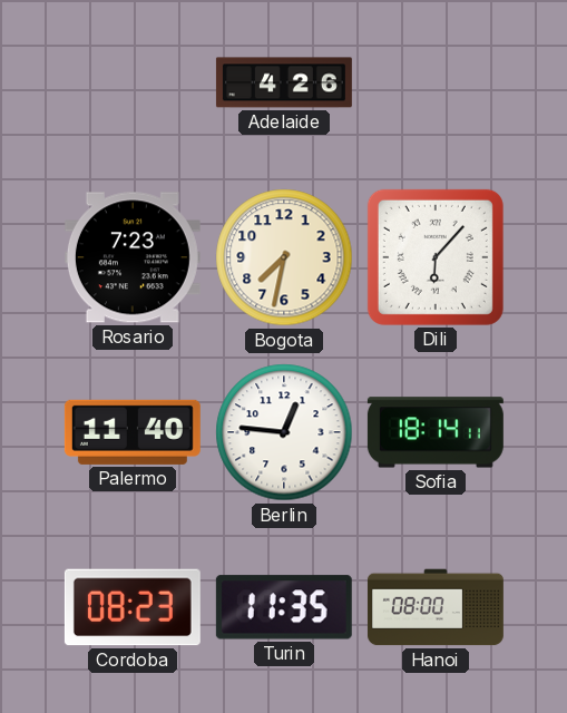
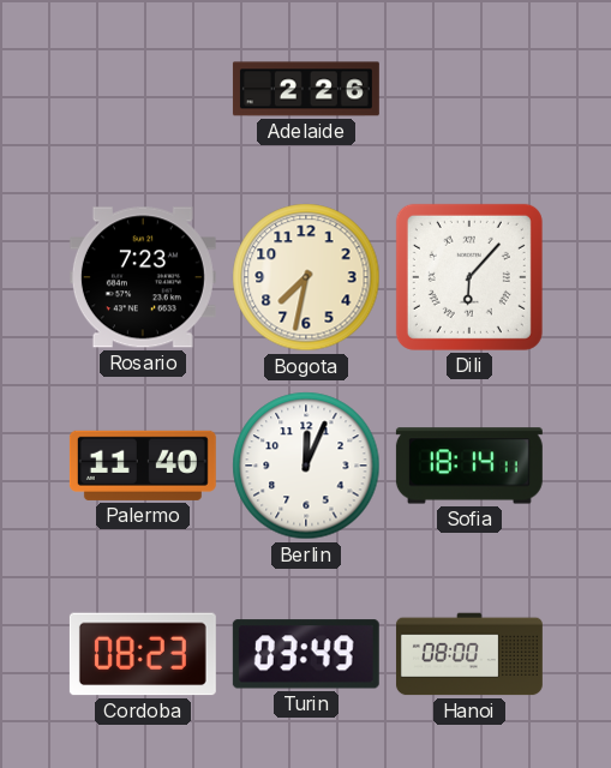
Adelaide: 4:26 -> 2:26 (306, 89)
Berlin: 12:46 -> 12:04 (306, 466)
Turin: 11:35 -> 03:49 (306, 654)
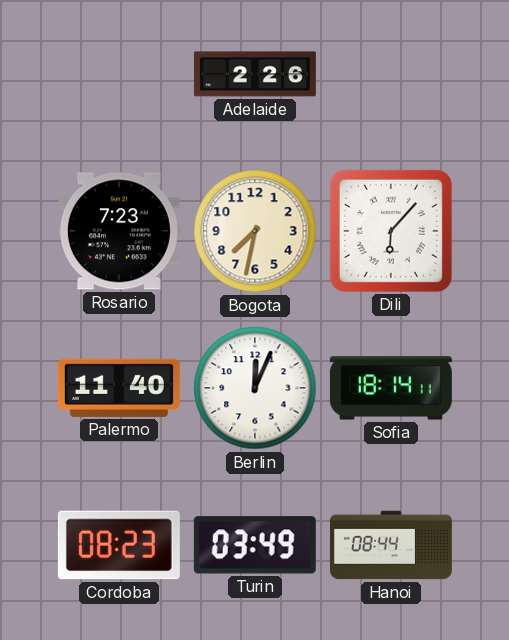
Hanoi: 08:00 -> 08:44 (391, 545)
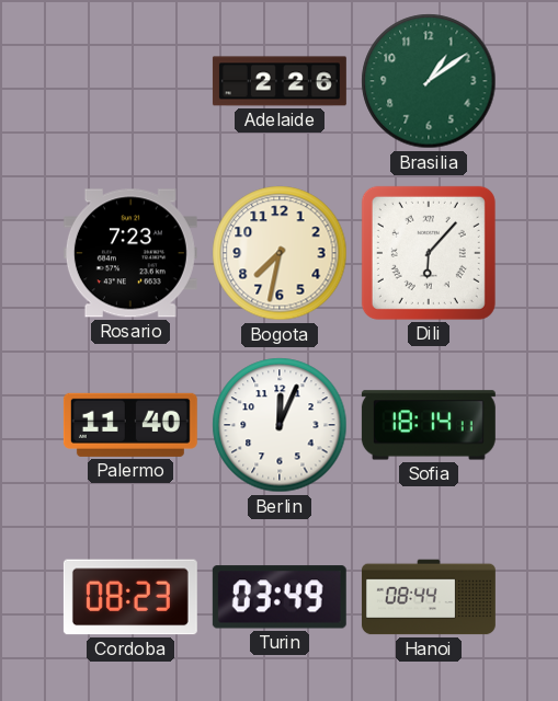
Brasilia: none -> 1:09 (429, 81)
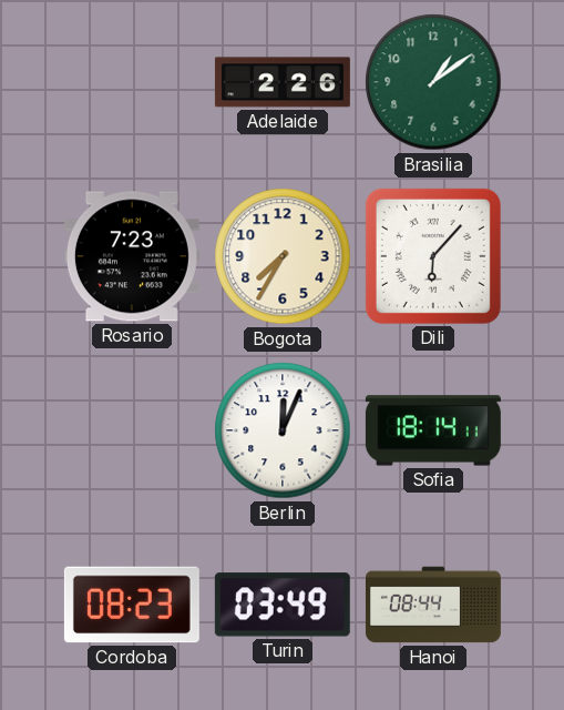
Bogota: 7:32 -> 7:35 (283, 256)
Palermo: 11:40 -> none (130, 425)
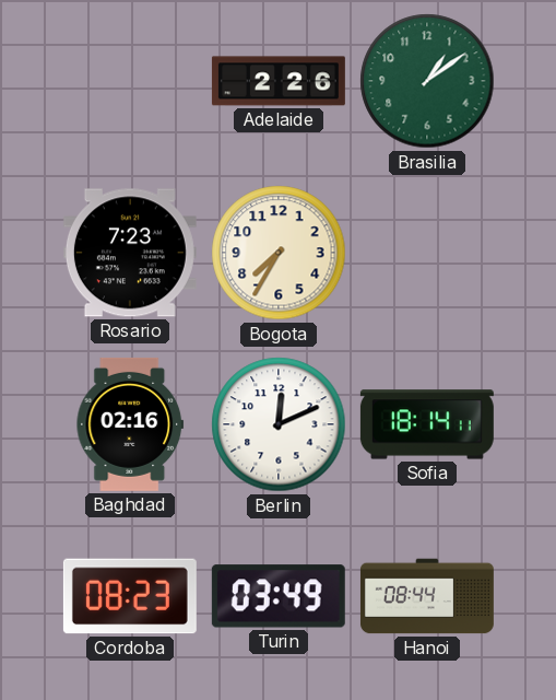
Dili: 6:07 -> none (433, 256)
Baghdad: none -> 02:16 (130, 424)
Berlin: 12:04 -> 12:11 (279, 424)
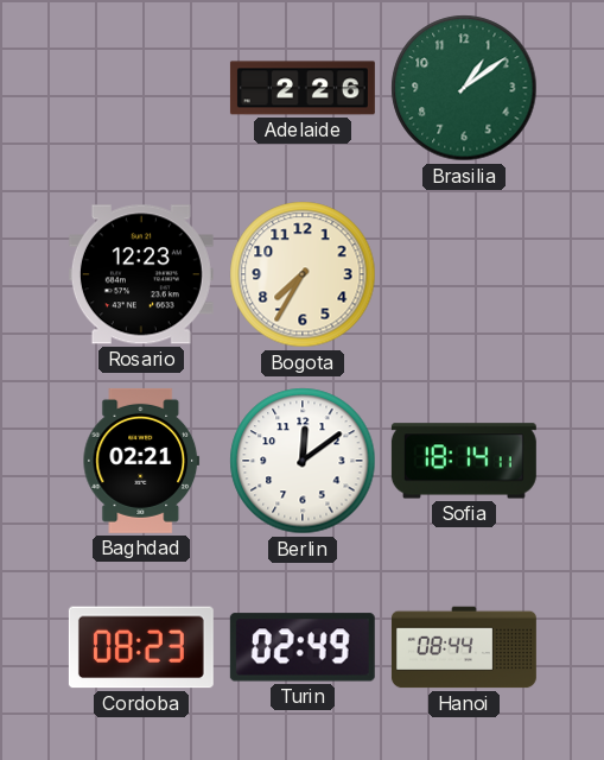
Rosario: 7:23 -> 12:23 (141, 274)
Baghdad: 02:16 -> 02:21 (141, 461)
Berlin: 12:11 -> 12:09 (303, 461)
Turin: 03:49 -> 02:49 (303, 647)
